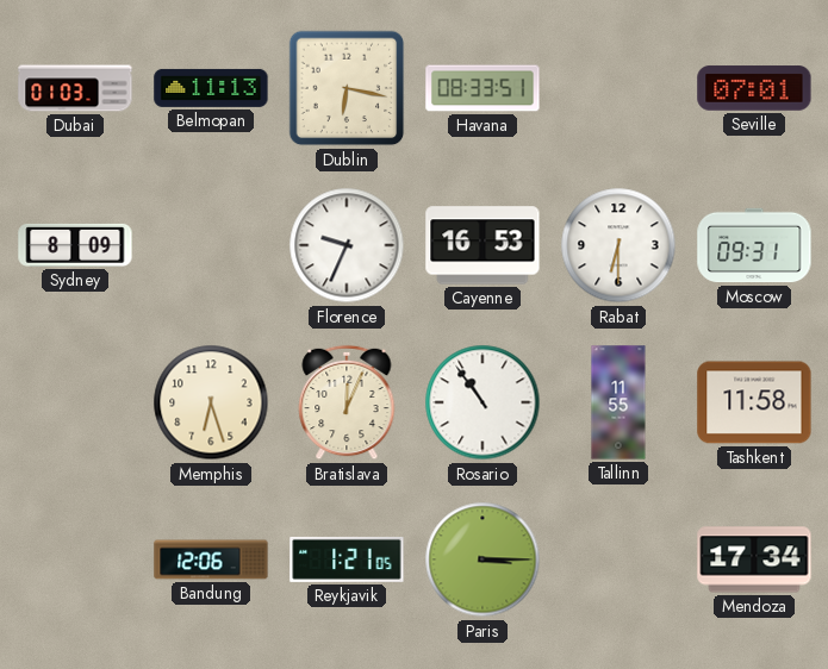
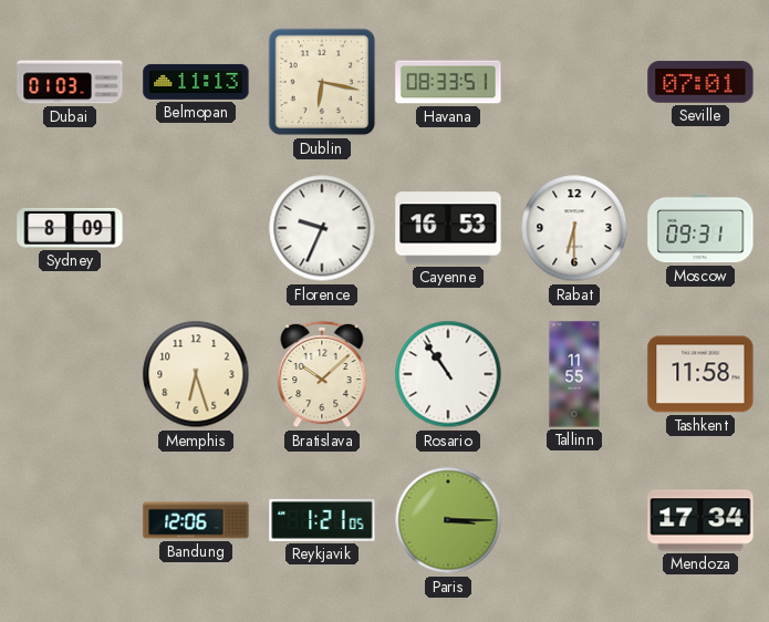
Bratislava: 12:04 -> 10:08 (322, 374)
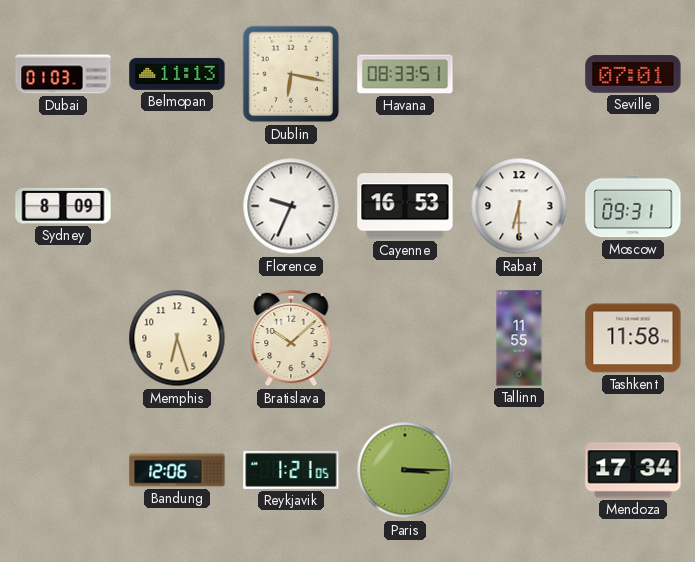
Rosario: 10:54 -> none (448, 374)
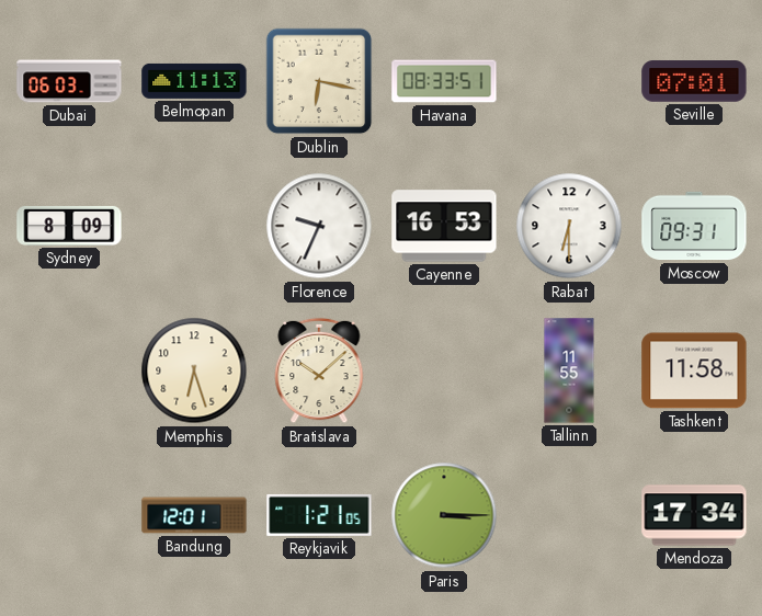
Dubai: 01:03 -> 06:03 (69, 81)
Bandung: 12:06 -> 12:01 (194, 515)
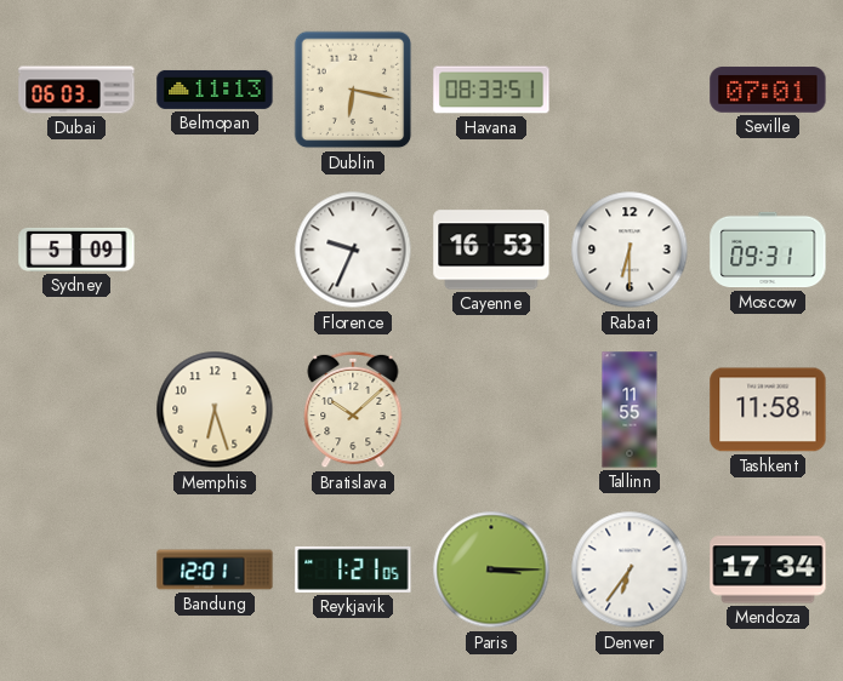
Sydney: 8:09 -> 5:09 (76, 250)
Denver: none -> 6:36 (630, 570)
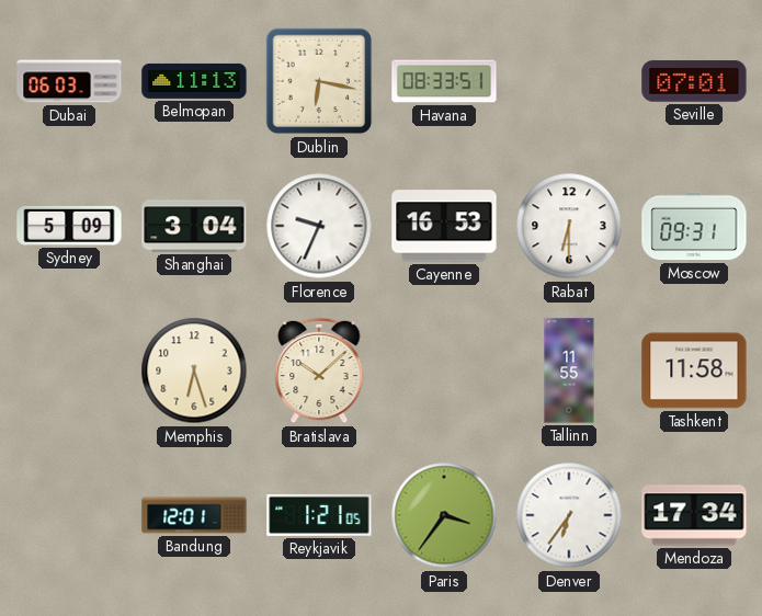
Shanghai: none -> 3:04 (194, 226)
Paris: 3:15 -> 3:36 (444, 515)
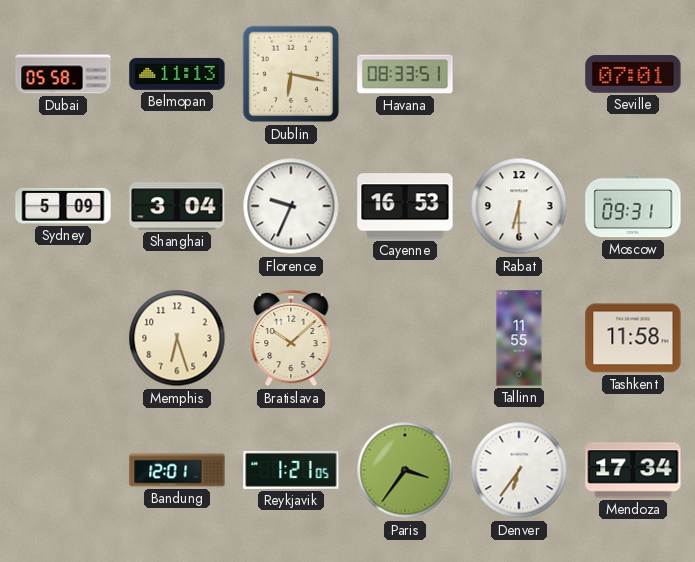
Dubai: 06:03 -> 05:58 (63, 74)
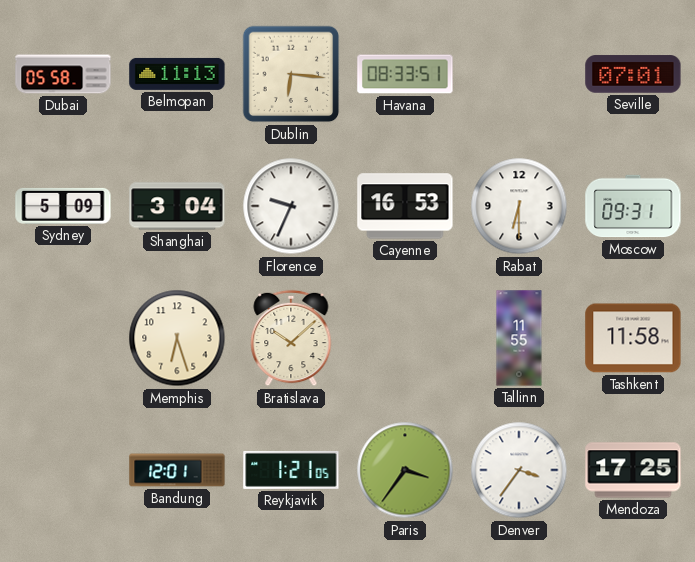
Dublin: 6:17 -> 6:16 (291, 74)
Denver: 6:36 -> 3:36 (519, 470)
Mendoza: 17:34 -> 17:25 (633, 470)
